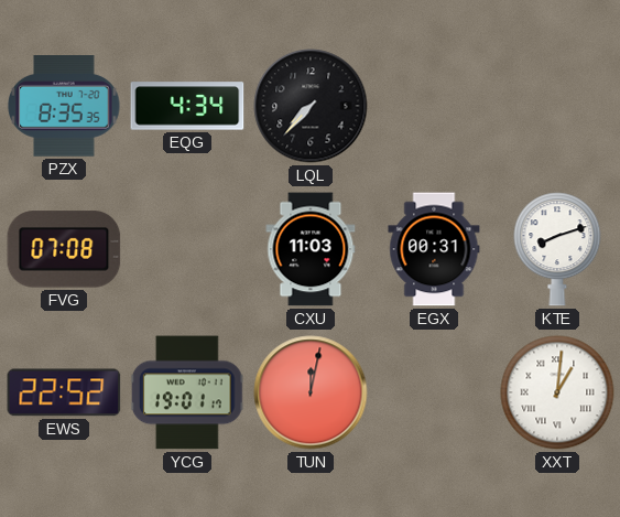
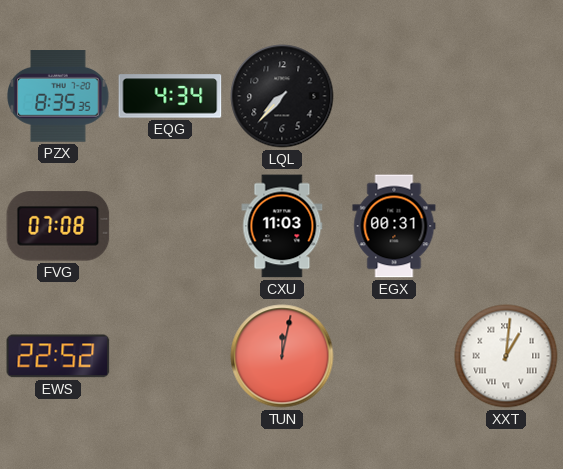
KTE: 8:12 -> none (557, 249)
YCG: 19:01 -> none (187, 392)
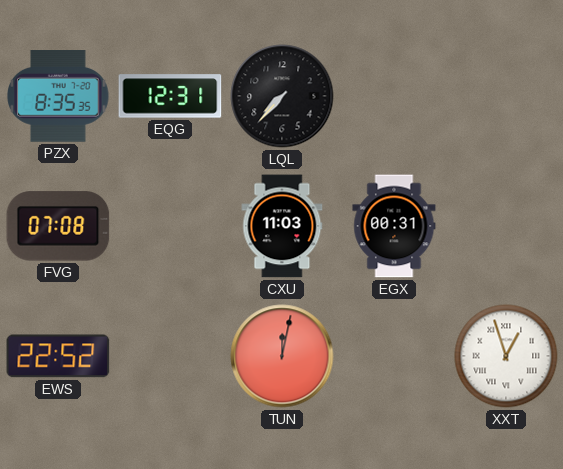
EQG: 4:34 -> 12:31 (170, 96)
XXT: 1:01 -> 12:57 (506, 356)
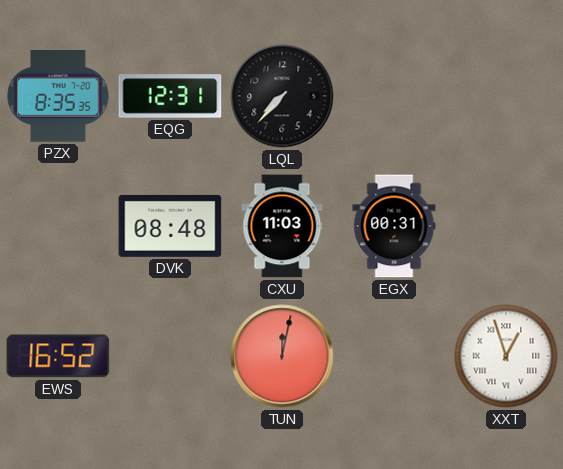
FVG: 07:08 -> none (58, 226)
DVK: none -> 08:48 (170, 226)
EWS: 22:52 -> 16:52 (58, 356)
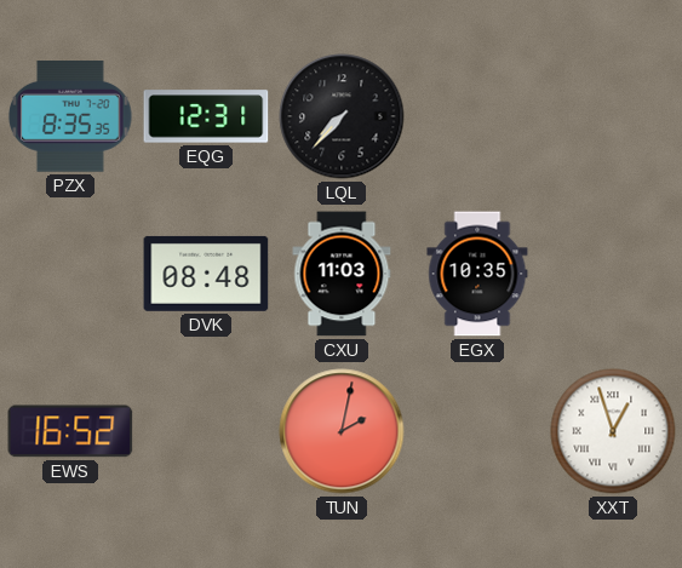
EGX: 00:31 -> 10:35 (477, 274)
TUN: 12:02 -> 2:02 (342, 431)
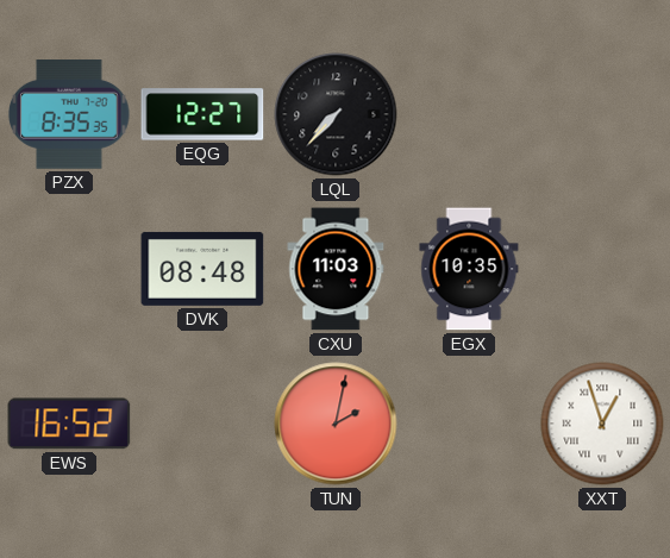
EQG: 12:31 -> 12:27 (202, 114)
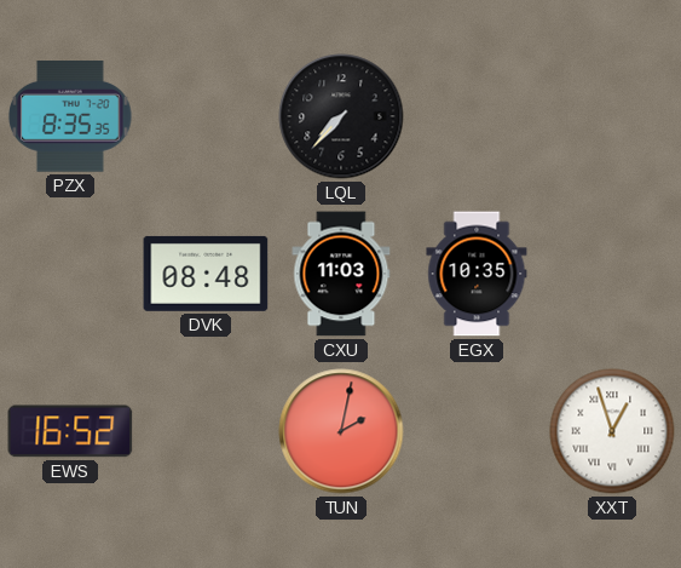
EQG: 12:27 -> none (202, 114)
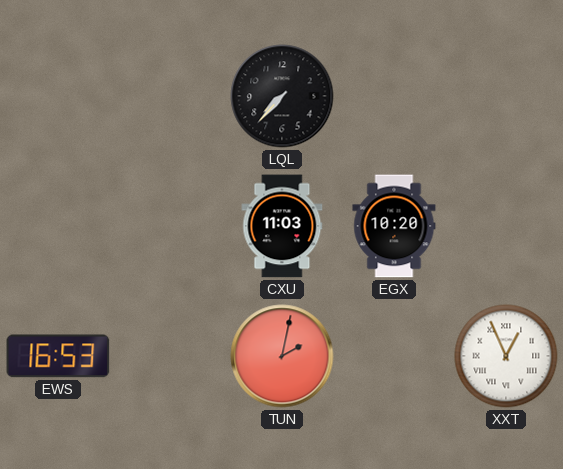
PZX: 8:35 -> none (70, 117)
DVK: 08:48 -> none (206, 274)
EGX: 10:35 -> 10:20 (394, 226)
EWS: 16:52 -> 16:53 (58, 356)
XXT: 12:57 -> 12:56 (506, 356)
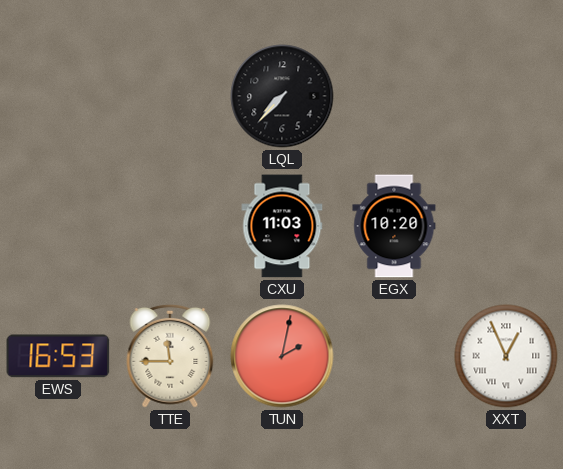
TTE: none -> 11:45 (170, 356)
